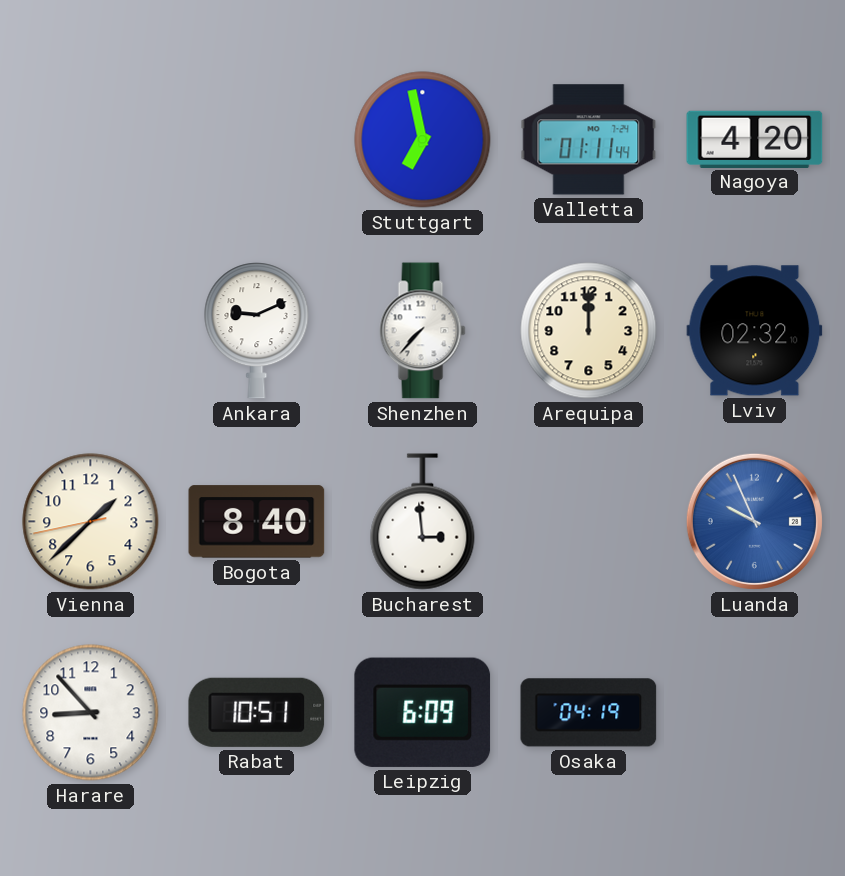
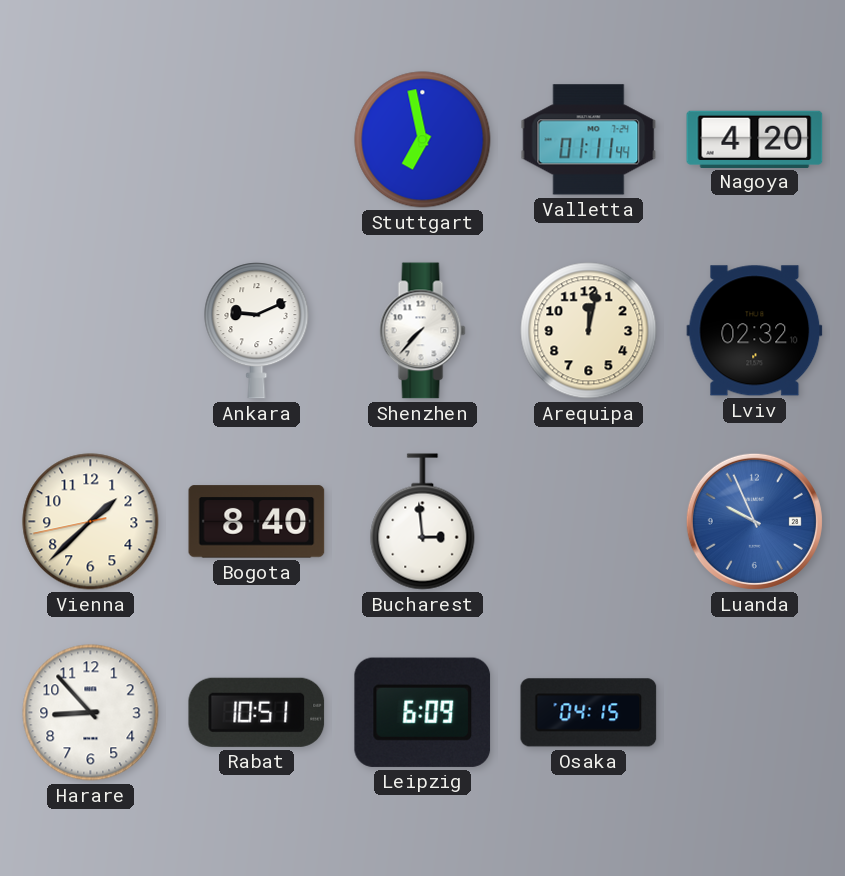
Arequipa: 12:00 -> 12:02 (589, 331)
Osaka: 04:19 -> 04:15 (589, 713)
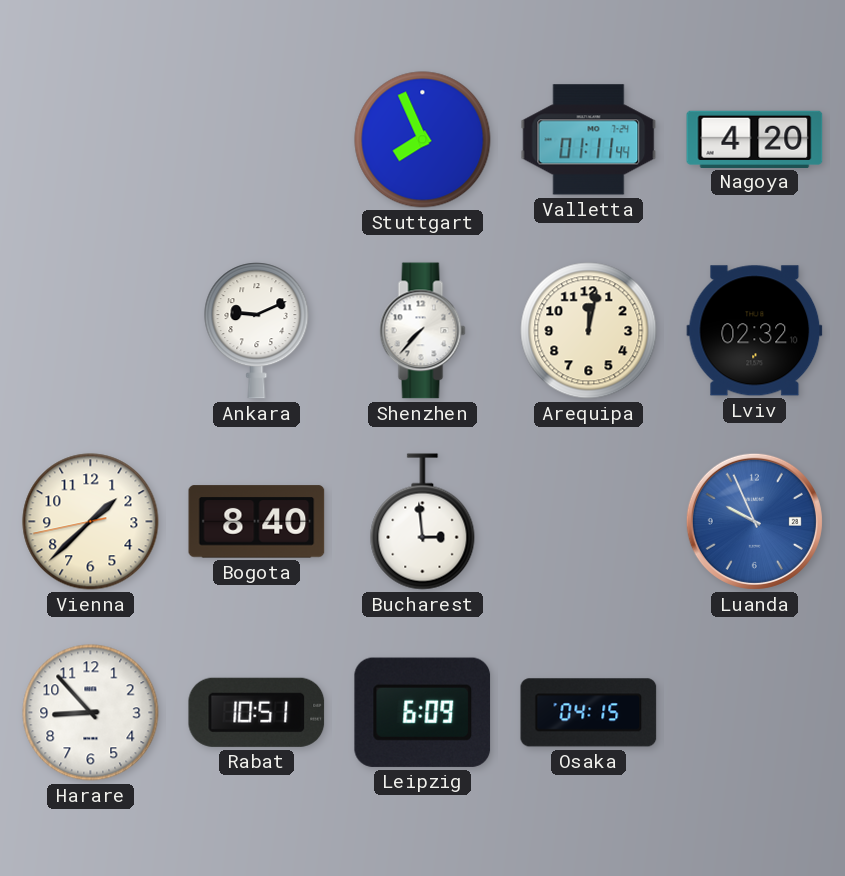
Stuttgart: 6:58 -> 7:56 (423, 140)
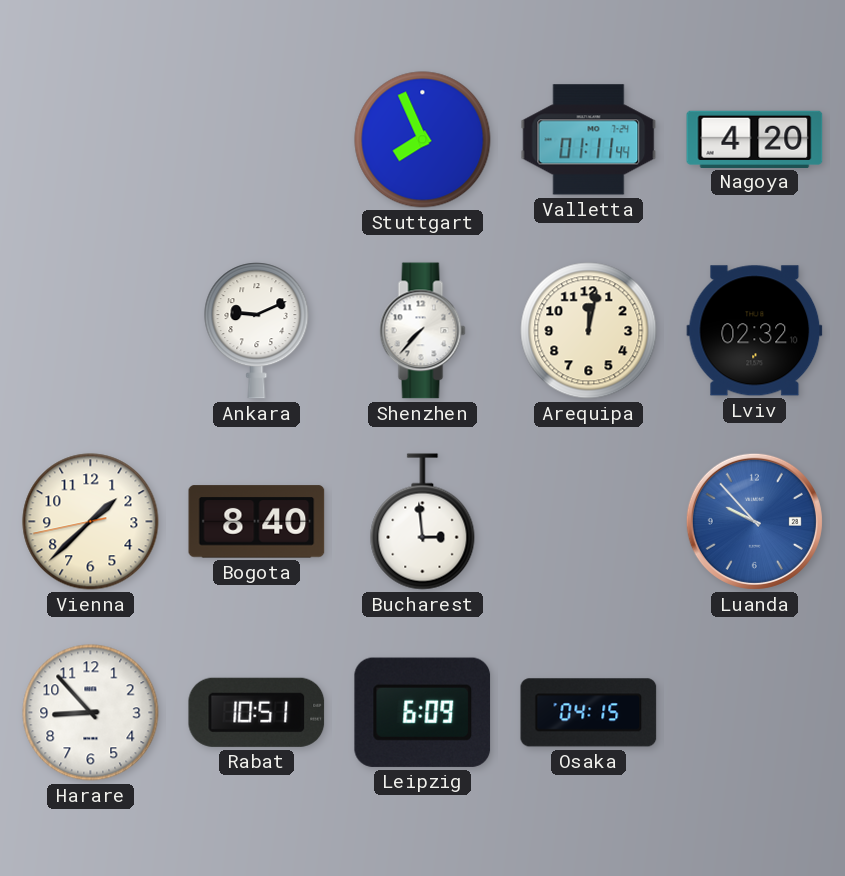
Luanda: 9:56 -> 9:53 (754, 521)
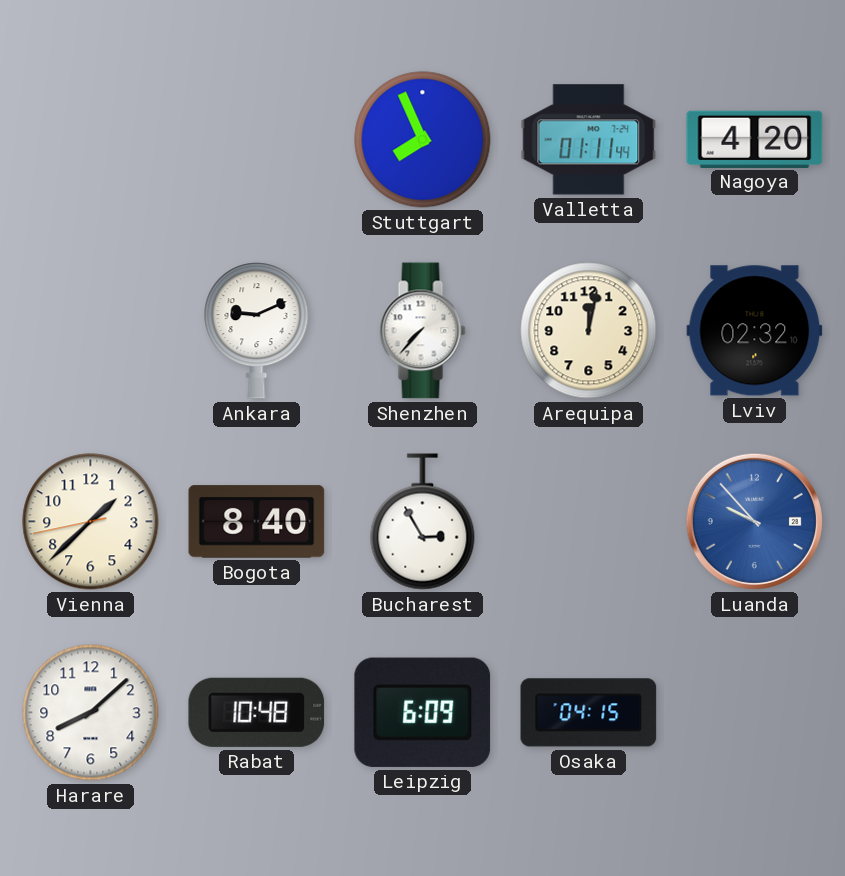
Bucharest: 2:59 -> 2:55 (423, 522)
Harare: 8:53 -> 8:08 (91, 713)
Rabat: 10:51 -> 10:48 (257, 712)
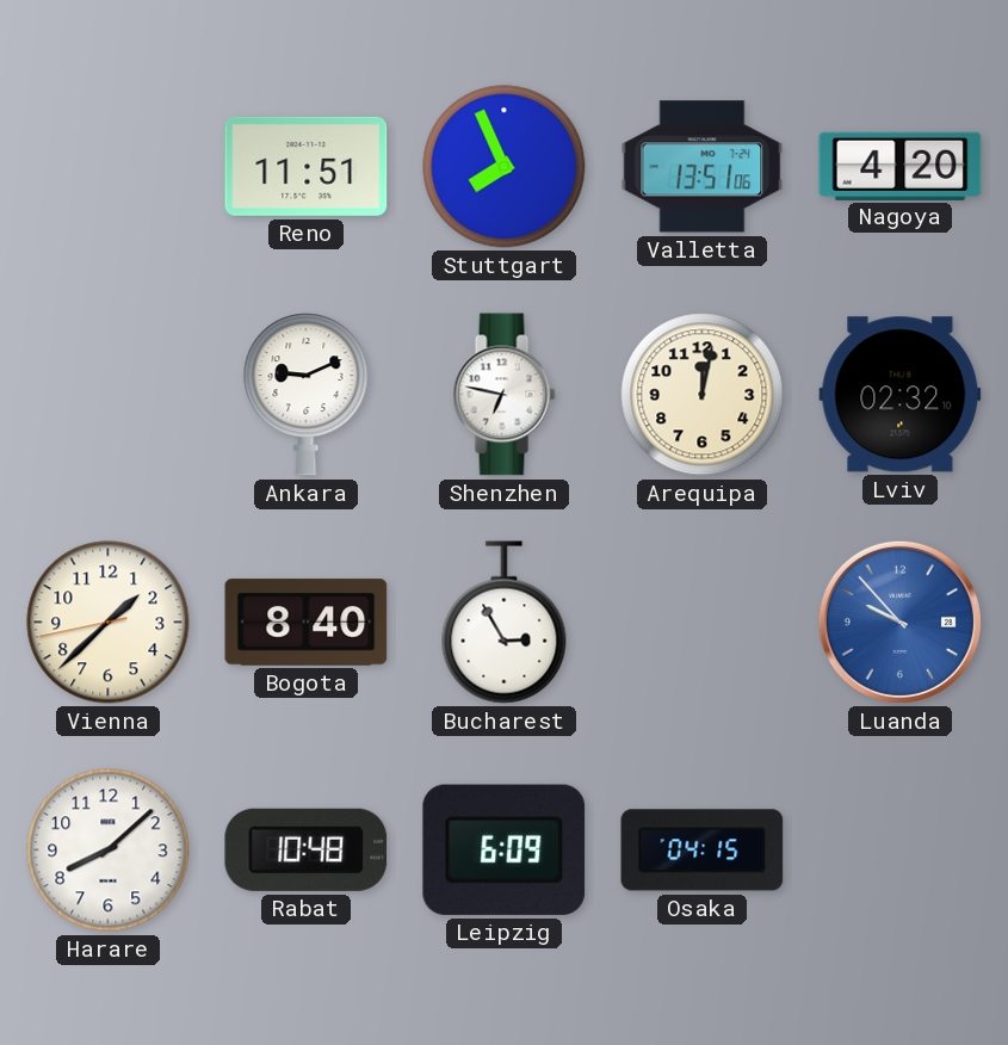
Reno: none -> 11:51 (307, 166)
Valletta: 01:11 -> 13:51 (703, 167)
Shenzhen: 7:37 -> 6:47 (505, 395)
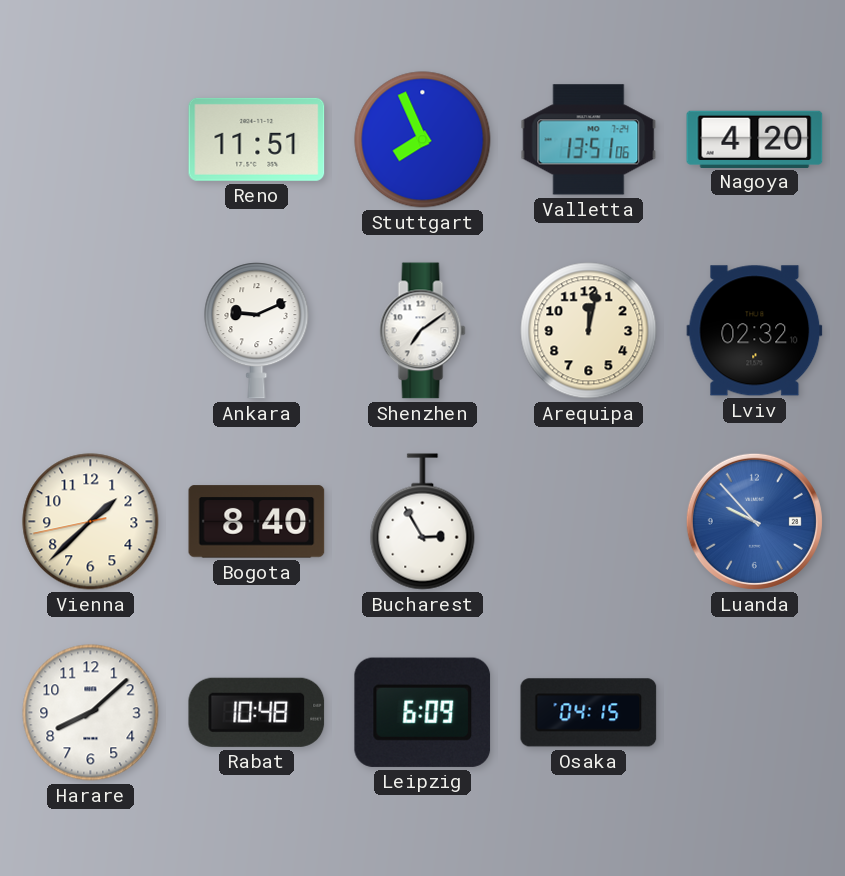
Shenzhen: 6:47 -> 7:09 (423, 331)
